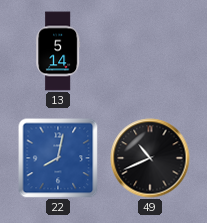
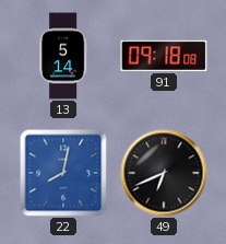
91: none -> 09:18 (164, 56)
49: 10:41 -> 6:41 (164, 173)
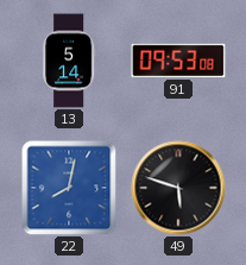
91: 09:18 -> 09:53 (178, 61)
49: 6:41 -> 5:48 (178, 188)
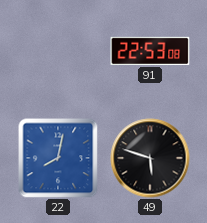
13: 5:14 -> none (69, 61)
91: 09:53 -> 22:53 (150, 51)
